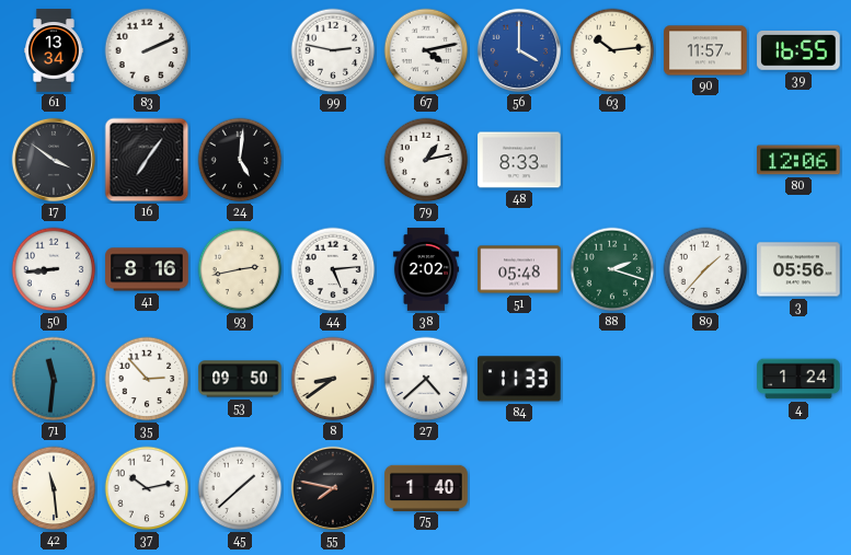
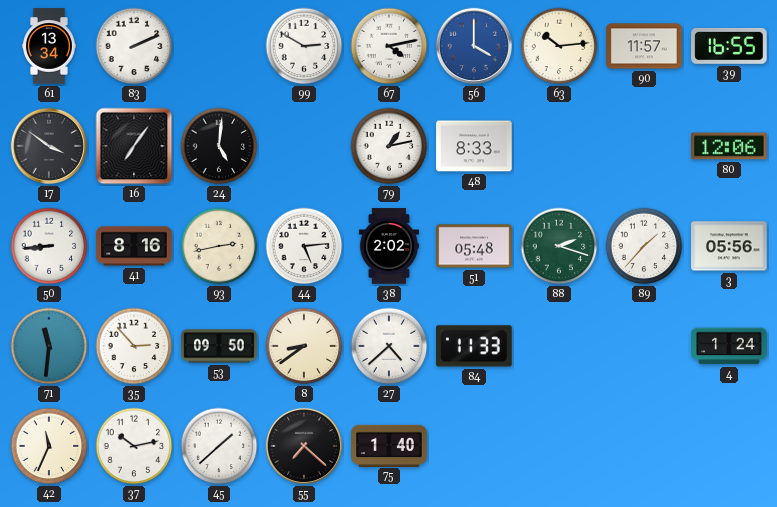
99: 2:47 -> 2:50 (304, 46)
42: 11:29 -> 11:34 (49, 446)
55: 7:47 -> 7:22 (304, 446)
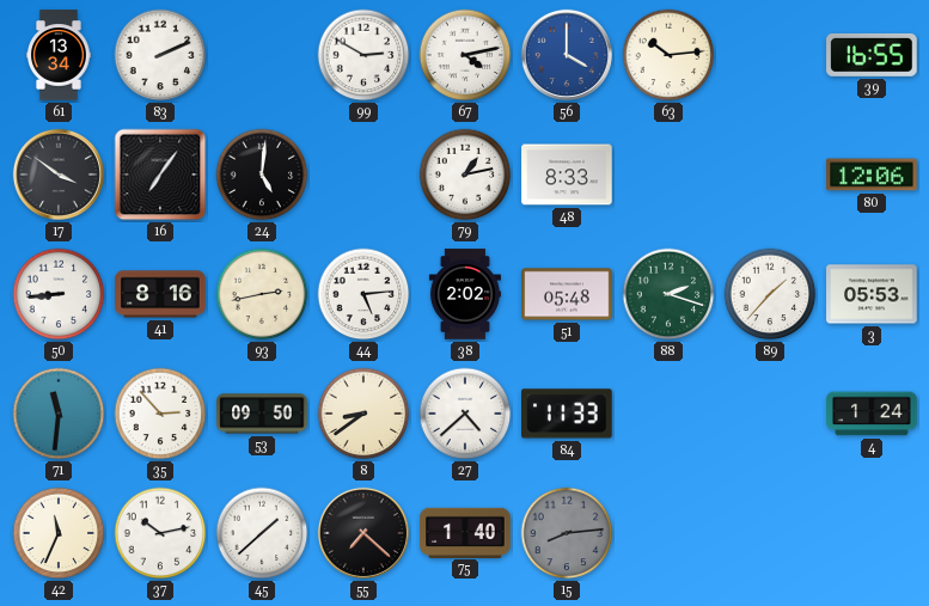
90: 11:57 -> none (644, 46)
3: 05:56 -> 05:53 (872, 294)
15: none -> 8:14 (567, 533)
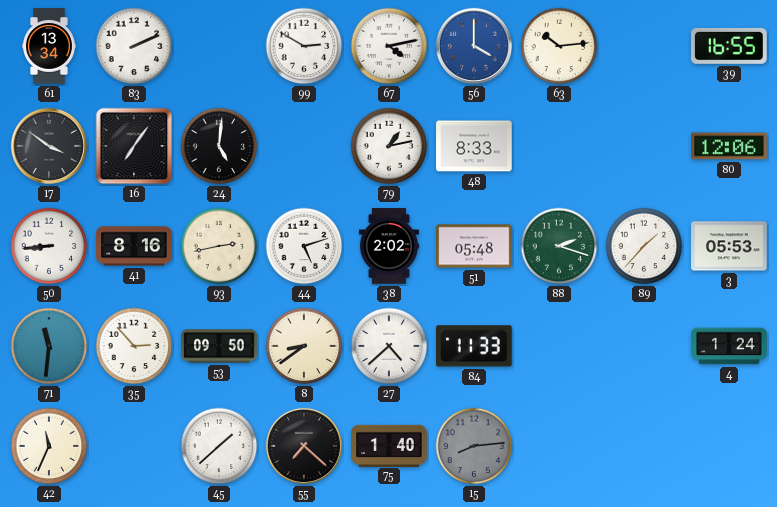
44: 5:14 -> 5:12 (304, 246)
37: 10:13 -> none (160, 533)
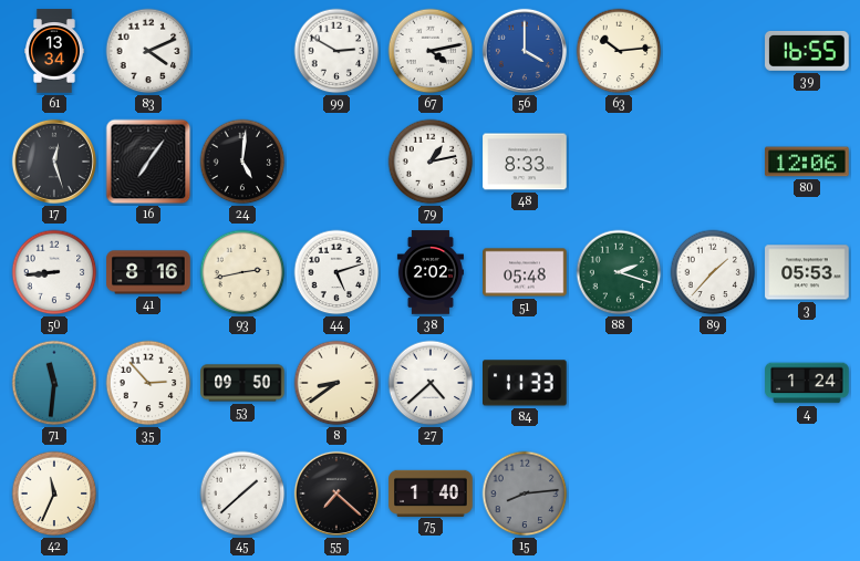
83: 2:11 -> 4:11 (148, 51)
17: 3:51 -> 12:27 (54, 162)
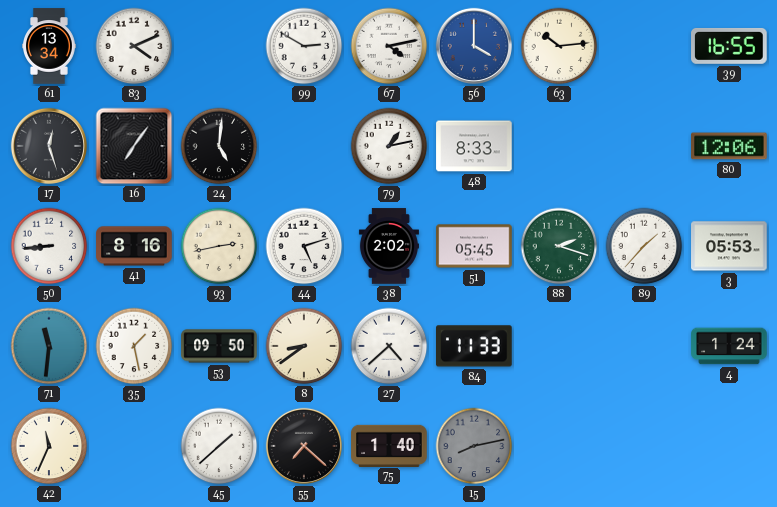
51: 05:48 -> 05:45 (474, 246)
35: 2:53 -> 1:28 (134, 346)
15: 8:14 -> 8:13 (474, 446)
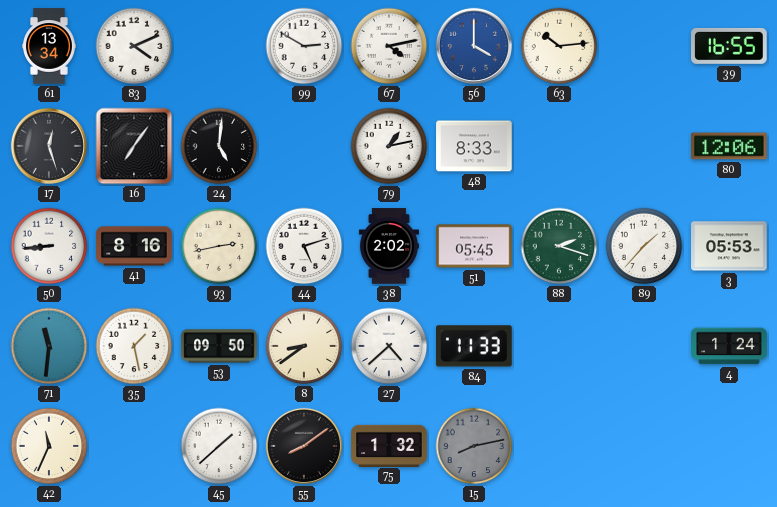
55: 7:22 -> 8:09 (304, 446)
75: 1:40 -> 1:32 (389, 445)
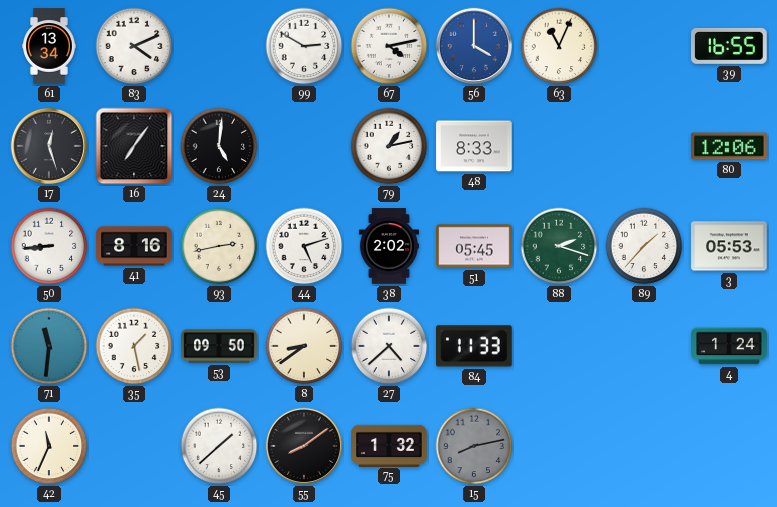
63: 10:14 -> 11:04 (559, 46)
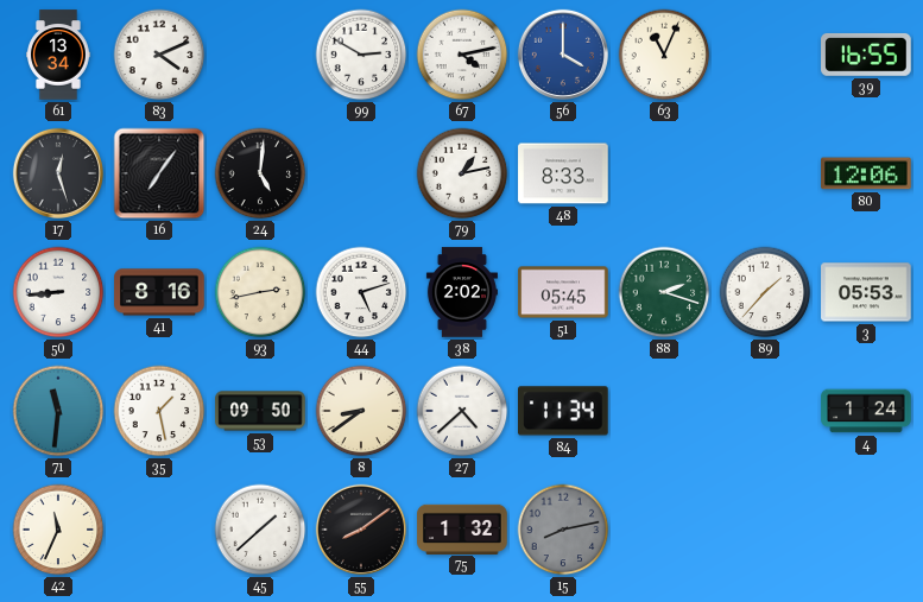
84: 11:33 -> 11:34 (564, 411)
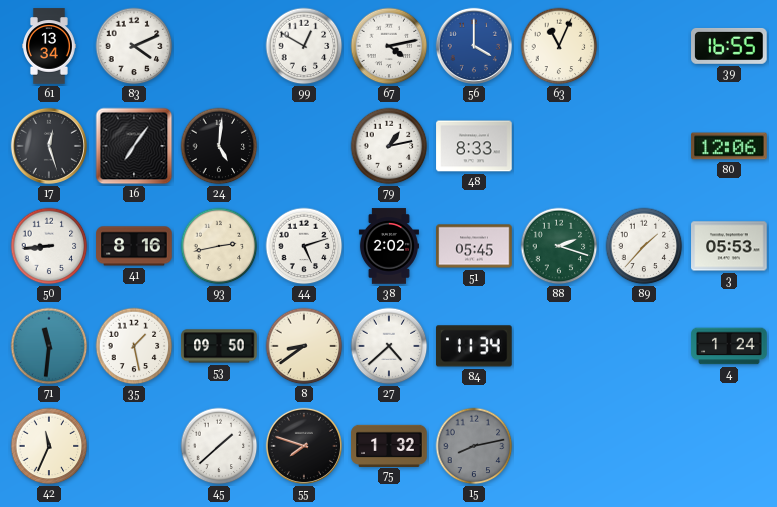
99: 2:50 -> 12:50 (304, 46)
55: 8:09 -> 7:48 (304, 446)
